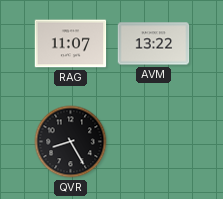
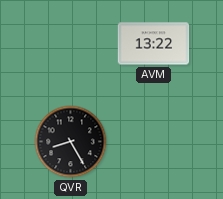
RAG: 11:07 -> none (71, 44)
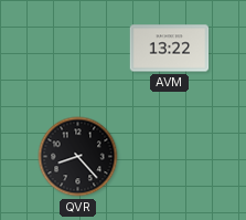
QVR: 8:25 -> 8:23 (78, 157)
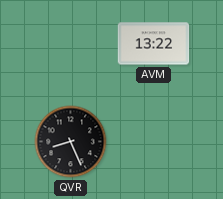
QVR: 8:23 -> 8:26 (71, 142)
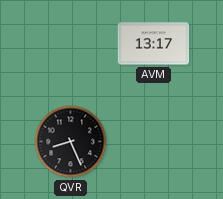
AVM: 13:22 -> 13:17 (154, 44)
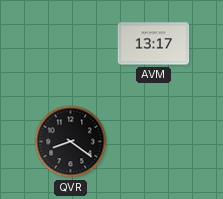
QVR: 8:26 -> 8:21 (71, 142)
